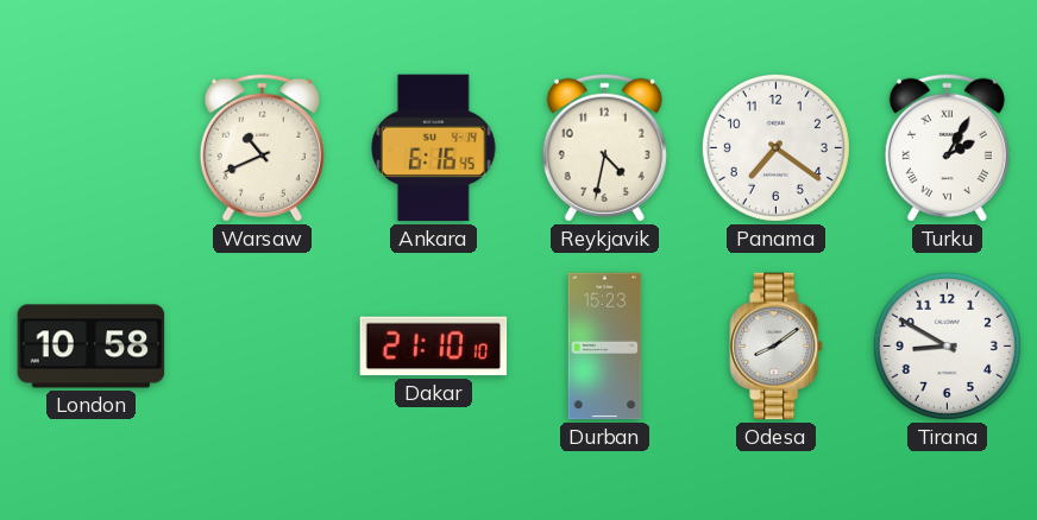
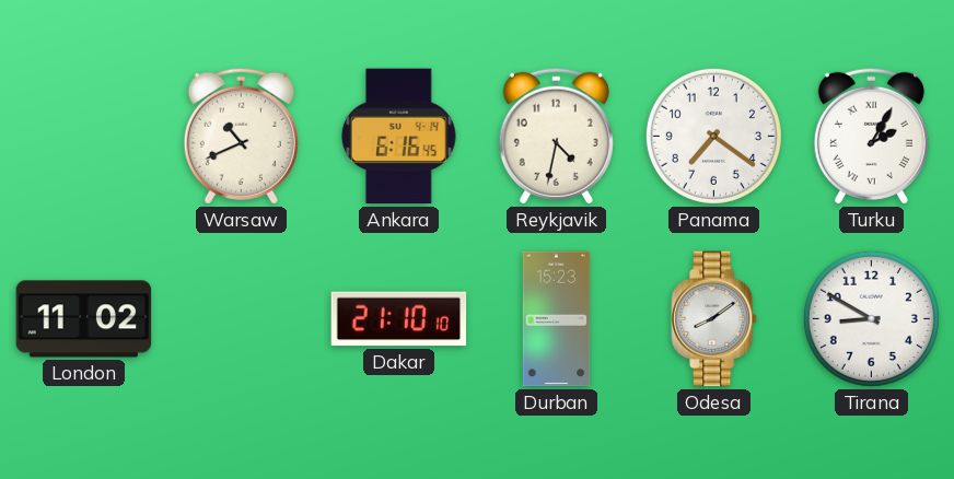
London: 10:58 -> 11:02 (84, 319)
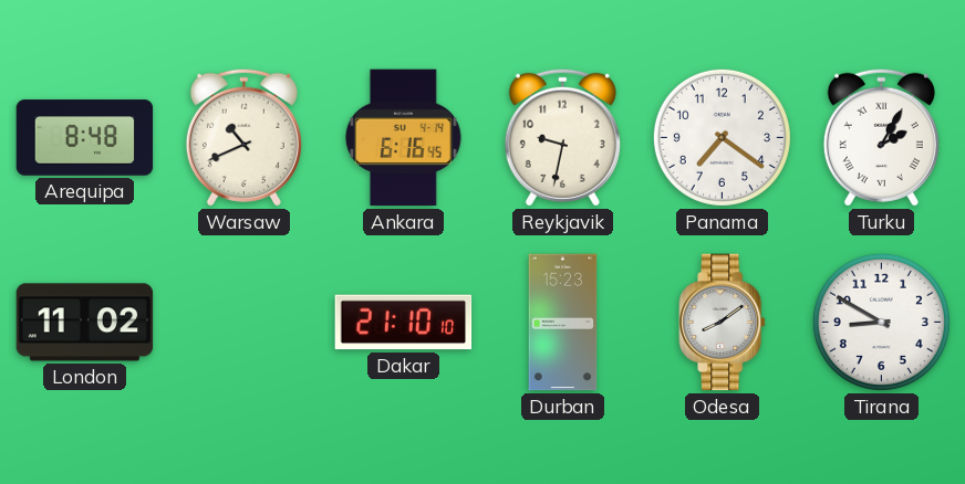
Arequipa: none -> 8:48 (85, 138)
Reykjavik: 4:32 -> 9:32 (562, 137)
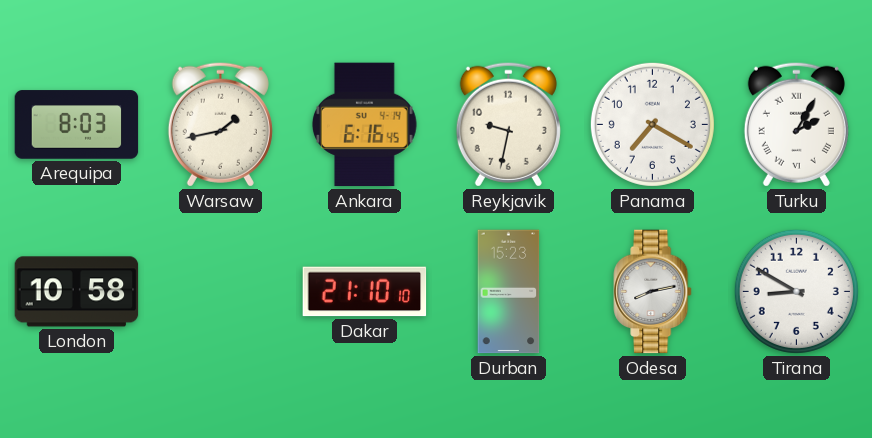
Arequipa: 8:48 -> 8:03 (77, 125)
Warsaw: 10:41 -> 1:43 (220, 124)
Panama: 7:21 -> 7:20 (652, 124)
London: 11:02 -> 10:58 (77, 292)
Odesa: 8:09 -> 8:13 (653, 292)
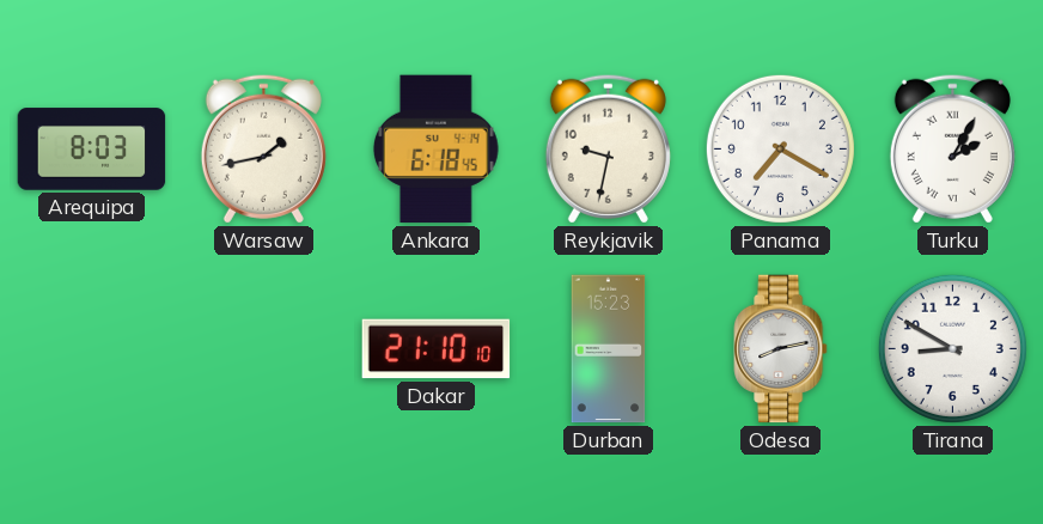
Ankara: 6:16 -> 6:18 (437, 150)
London: 10:58 -> none (77, 292)
